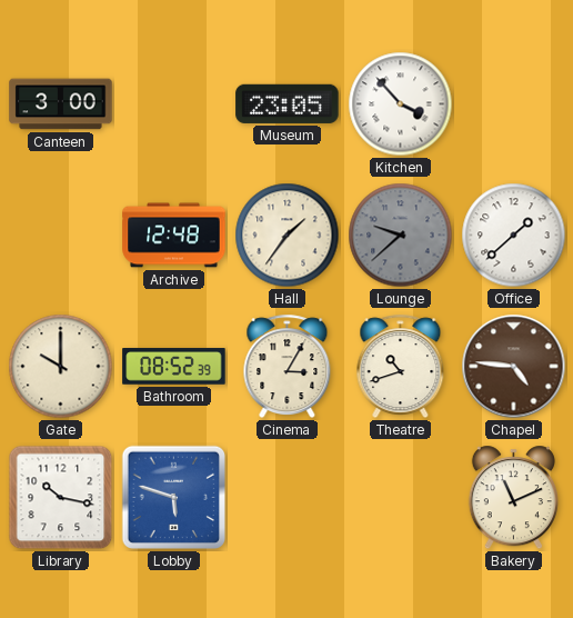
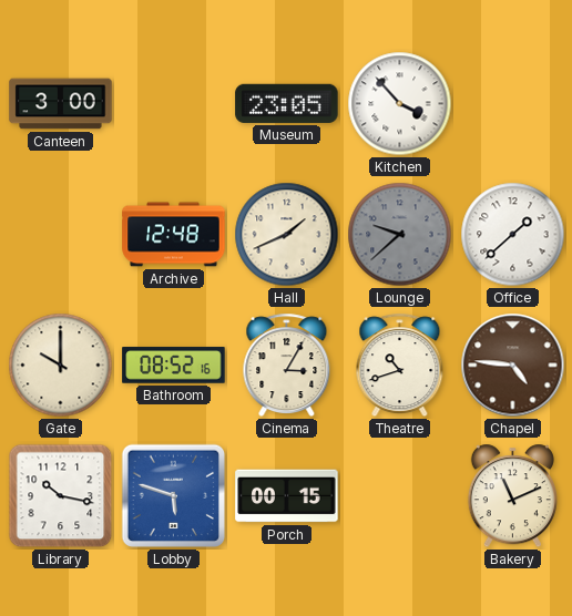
Hall: 1:36 -> 1:41 (287, 235)
Bathroom: 08:52:39 -> 08:52:16 (174, 366)
Porch: none -> 00:15 (287, 496)
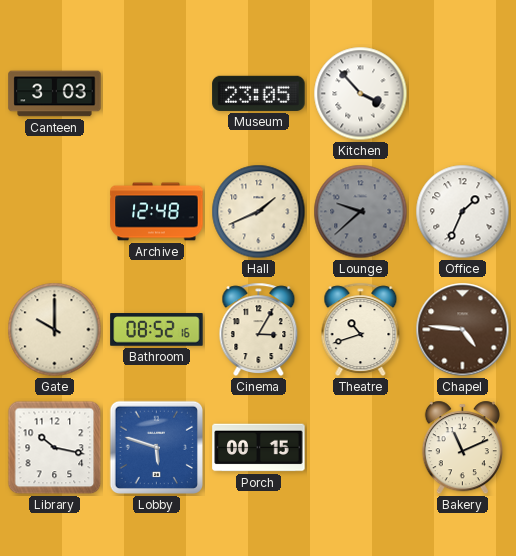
Canteen: 3:00 -> 3:03 (55, 94)
Office: 1:38 -> 1:34 (463, 212)
